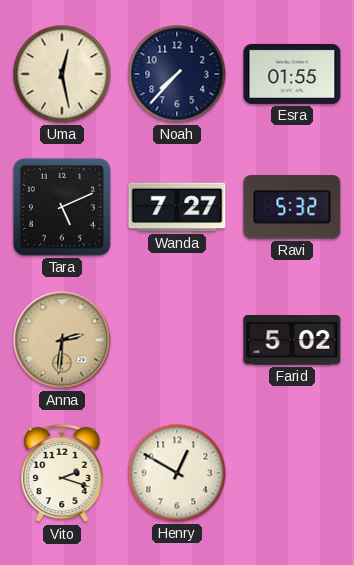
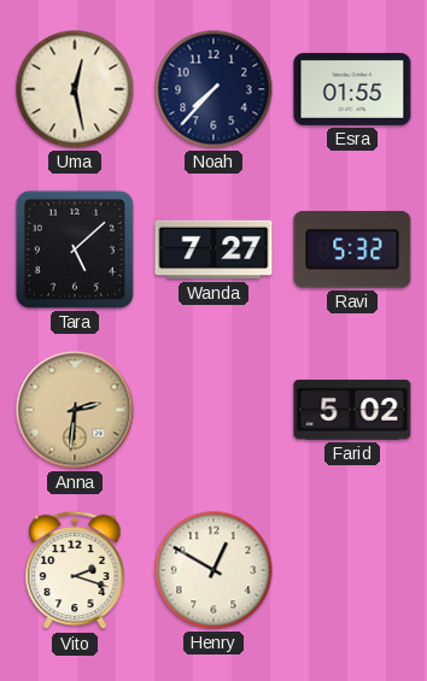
Tara: 5:11 -> 5:08 (75, 249)
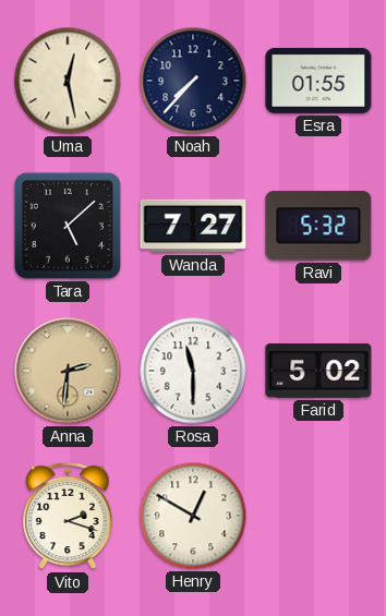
Rosa: none -> 11:30 (193, 371)
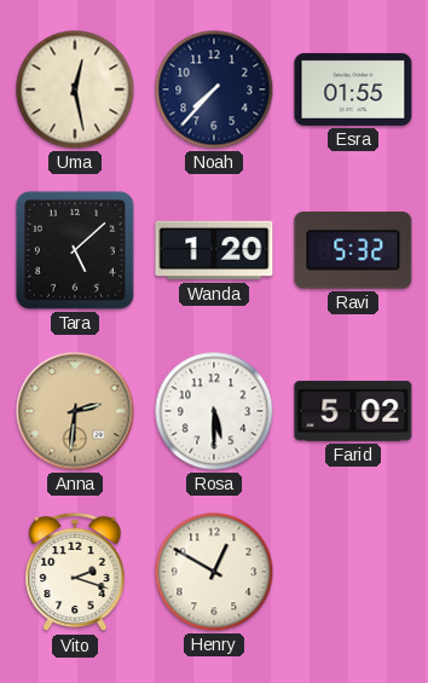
Wanda: 7:27 -> 1:20 (214, 250)
Rosa: 11:30 -> 5:30 (214, 411)
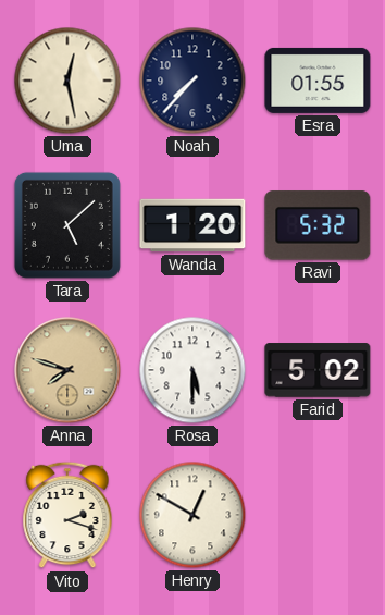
Anna: 2:31 -> 7:48 (67, 370)
